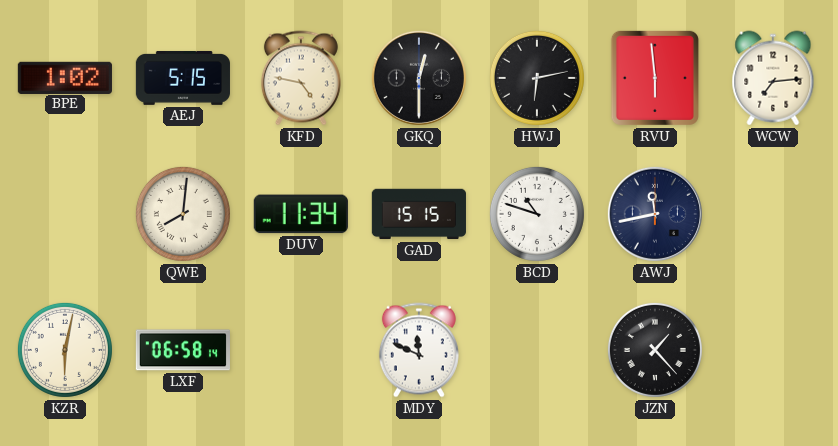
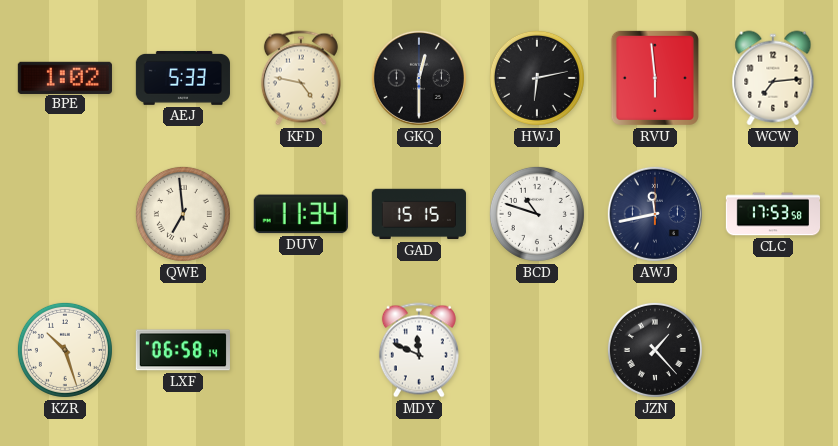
AEJ: 5:15 -> 5:33 (183, 78)
QWE: 8:01 -> 6:59 (183, 214)
CLC: none -> 17:53 (772, 214)
KZR: 6:02 -> 10:27 (65, 350)
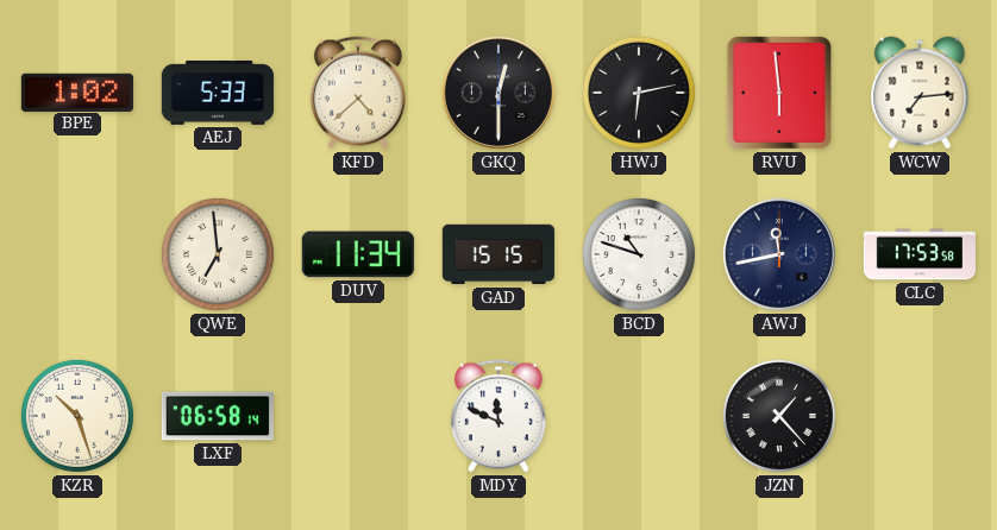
KFD: 4:47 -> 4:38 (358, 93)
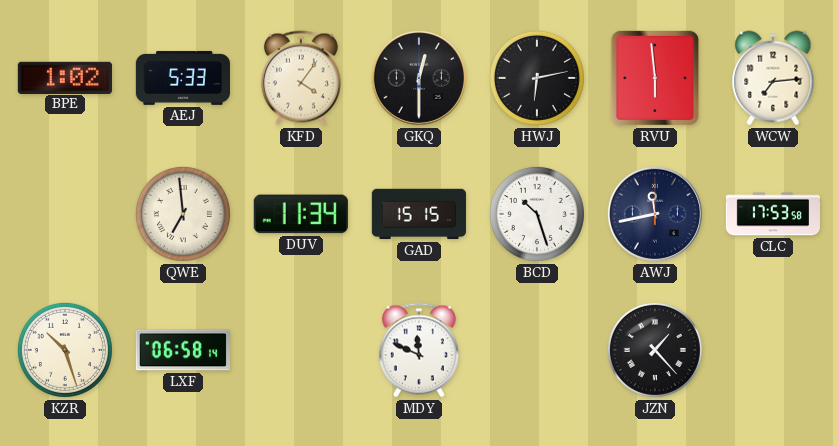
KFD: 4:38 -> 4:06 (301, 78)
BCD: 10:48 -> 10:27 (537, 214)
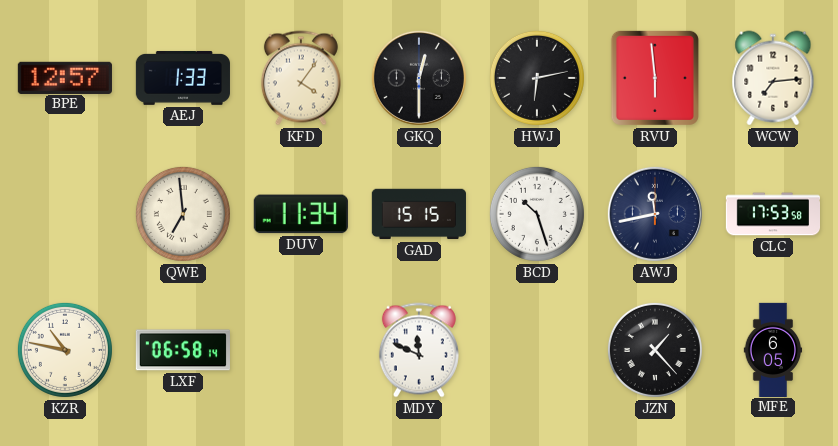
BPE: 1:02 -> 12:57 (65, 77)
AEJ: 5:33 -> 1:33 (183, 78)
KZR: 10:27 -> 10:47 (65, 350)
MFE: none -> 6:05 (773, 349)
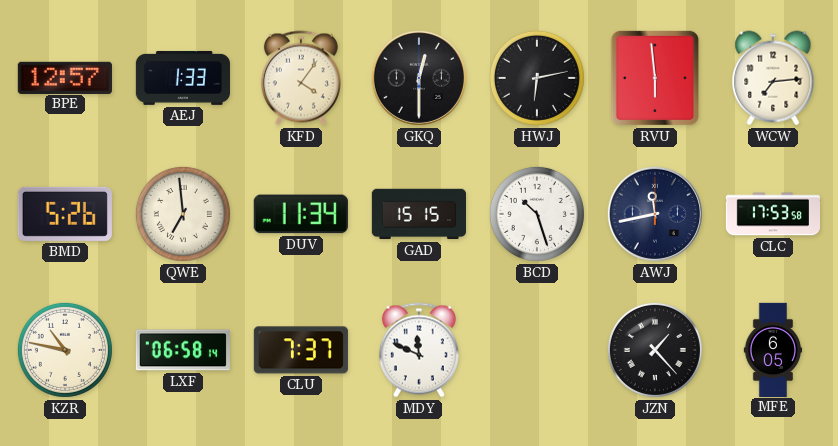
BMD: none -> 5:26 (65, 214)
CLU: none -> 7:37 (301, 350)
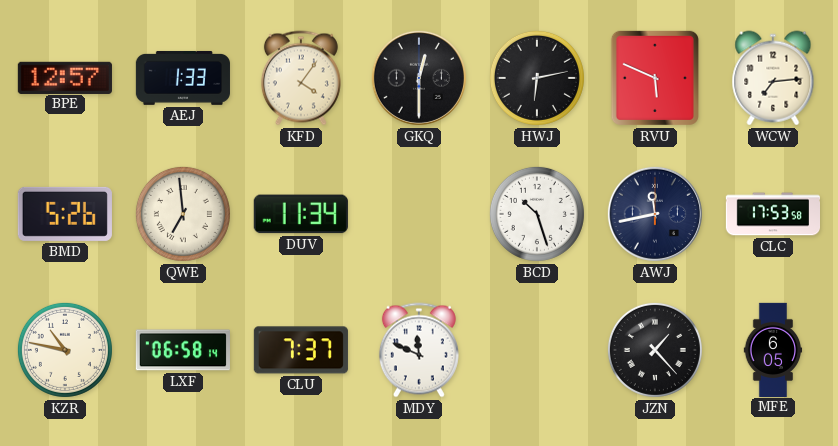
RVU: 5:59 -> 5:49 (655, 78)
GAD: 15:15 -> none (419, 214)
